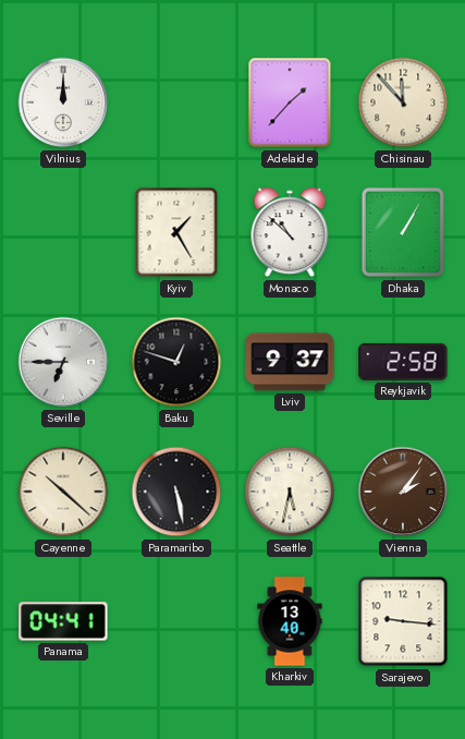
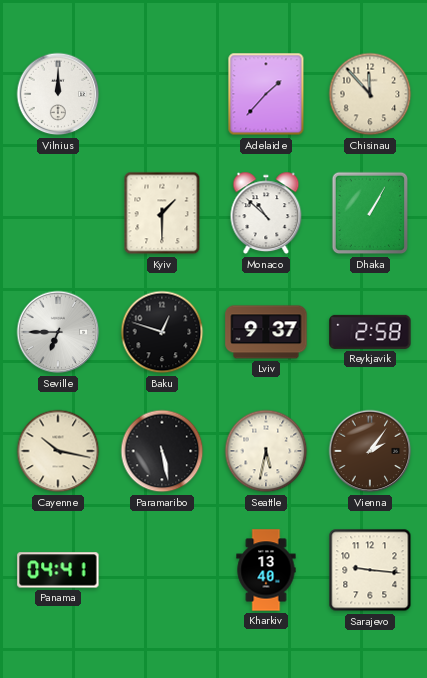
Kyiv: 1:25 -> 1:30 (162, 213)
Cayenne: 10:22 -> 10:17 (58, 451)
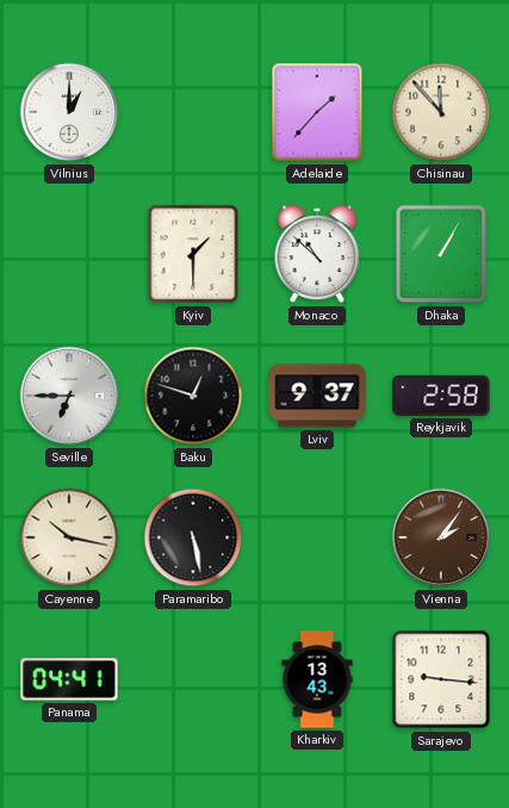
Vilnius: 12:00 -> 1:00 (69, 112)
Seattle: 5:32 -> none (266, 451)
Kharkiv: 13:40 -> 13:43 (317, 679)
